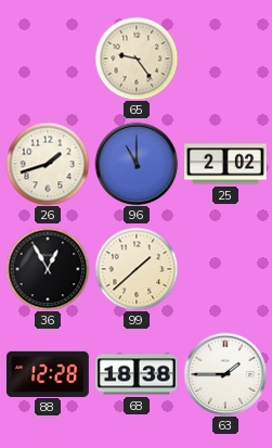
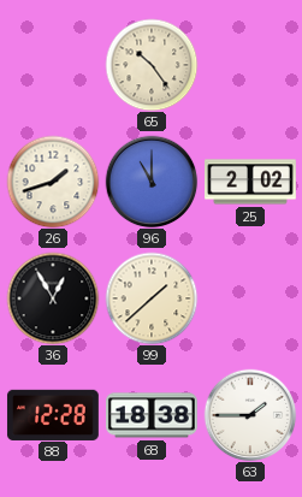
65: 9:24 -> 10:24 (152, 65)
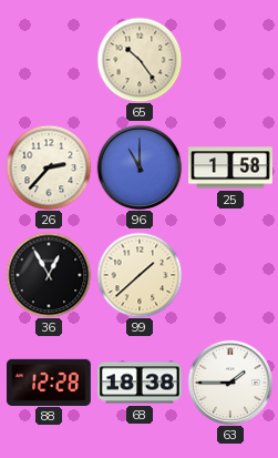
26: 1:42 -> 2:37 (49, 167)
25: 2:02 -> 1:58 (231, 167)
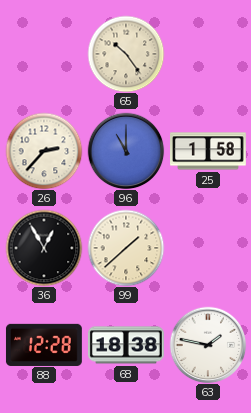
63: 1:45 -> 1:47 (208, 345)
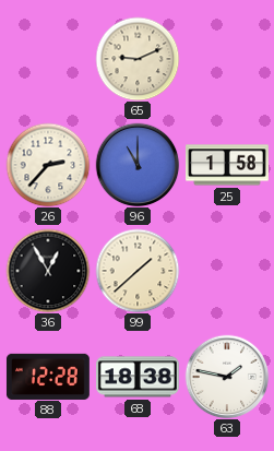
65: 10:24 -> 9:11 (138, 59)
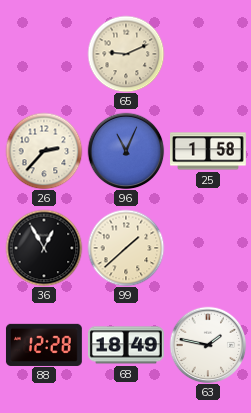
96: 11:00 -> 11:04 (126, 151)
68: 18:38 -> 18:49 (126, 345)
